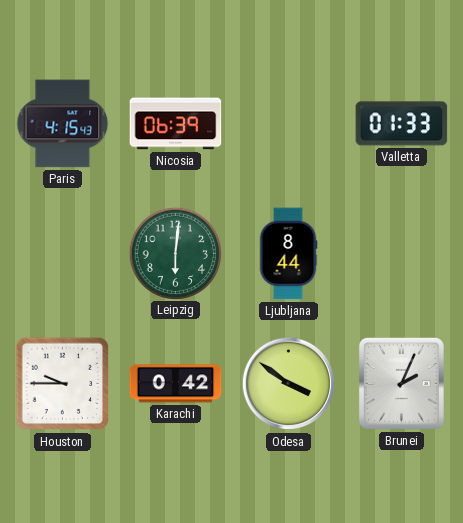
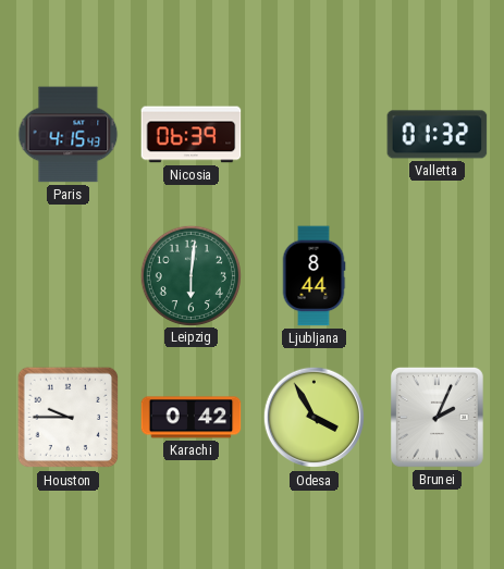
Valletta: 01:33 -> 01:32 (438, 135)
Odesa: 3:51 -> 3:55 (315, 418)
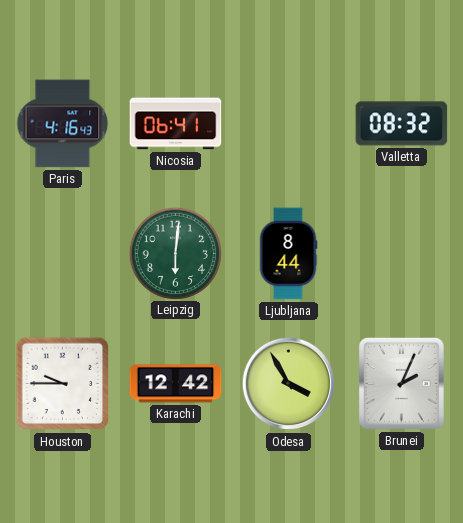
Paris: 4:15 -> 4:16 (63, 124)
Nicosia: 06:39 -> 06:41 (176, 124)
Valletta: 01:32 -> 08:32 (402, 124)
Karachi: 0:42 -> 12:42 (176, 384)
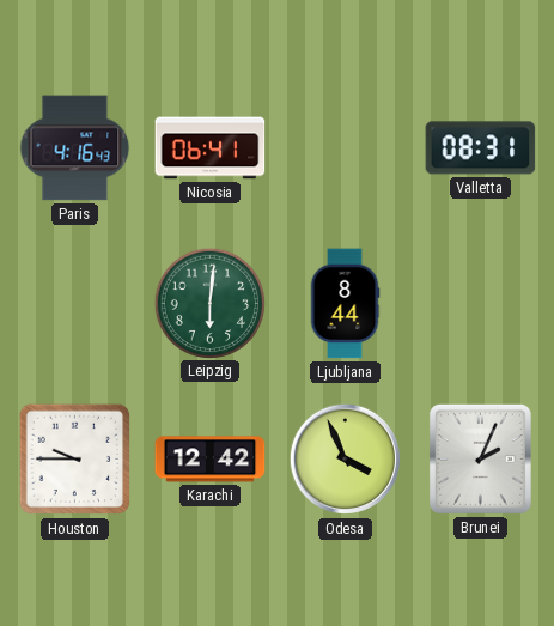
Valletta: 08:32 -> 08:31 (481, 148)
Odesa: 3:55 -> 3:56 (346, 460)
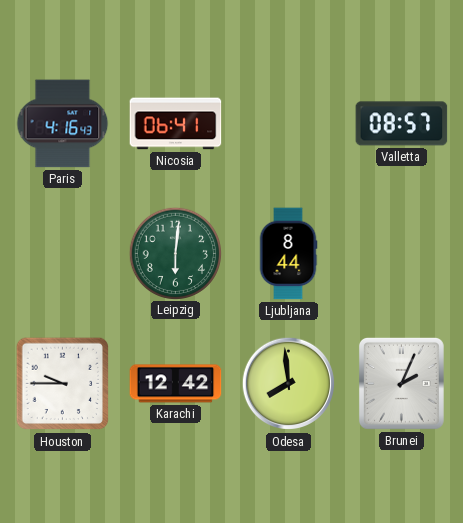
Valletta: 08:31 -> 08:57 (402, 124)
Odesa: 3:56 -> 7:59 (289, 384)
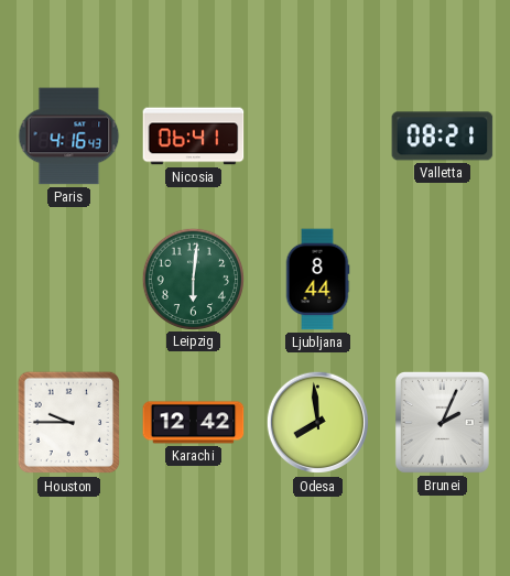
Valletta: 08:57 -> 08:21 (443, 137)
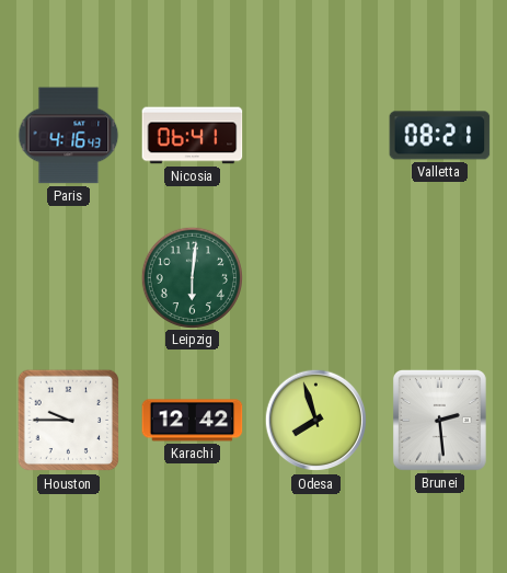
Ljubljana: 8:44 -> none (317, 280)
Odesa: 7:59 -> 7:57 (316, 421)
Brunei: 2:04 -> 2:29 (439, 420)
